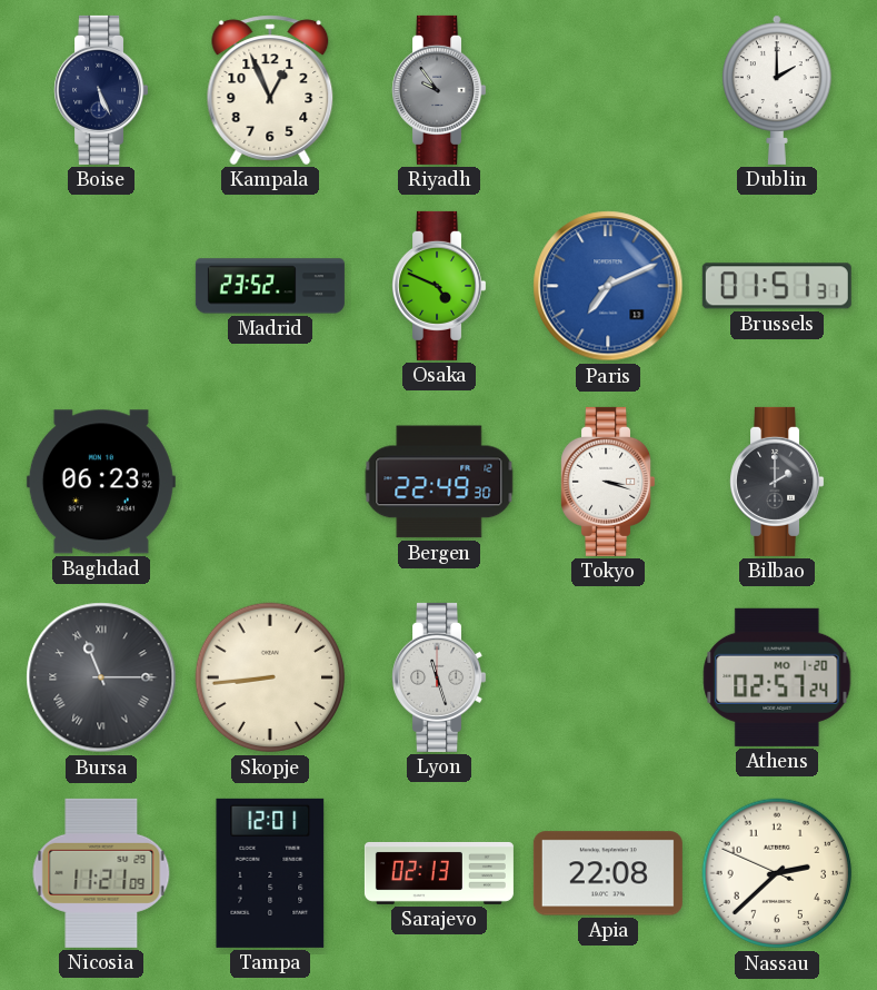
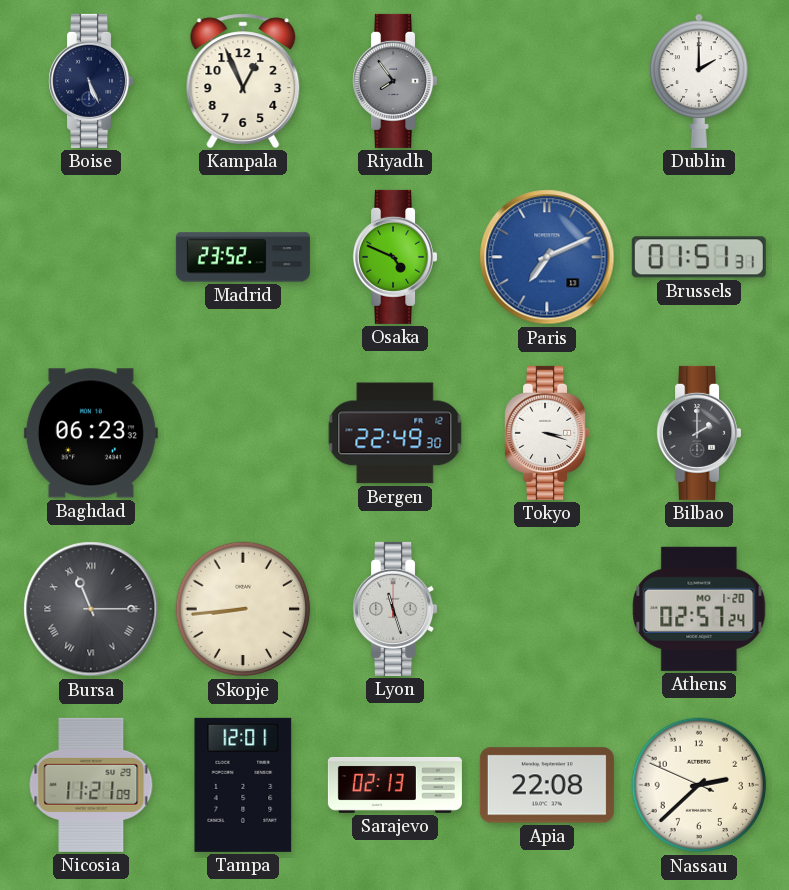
Riyadh: 9:54 -> 7:54 (395, 81)
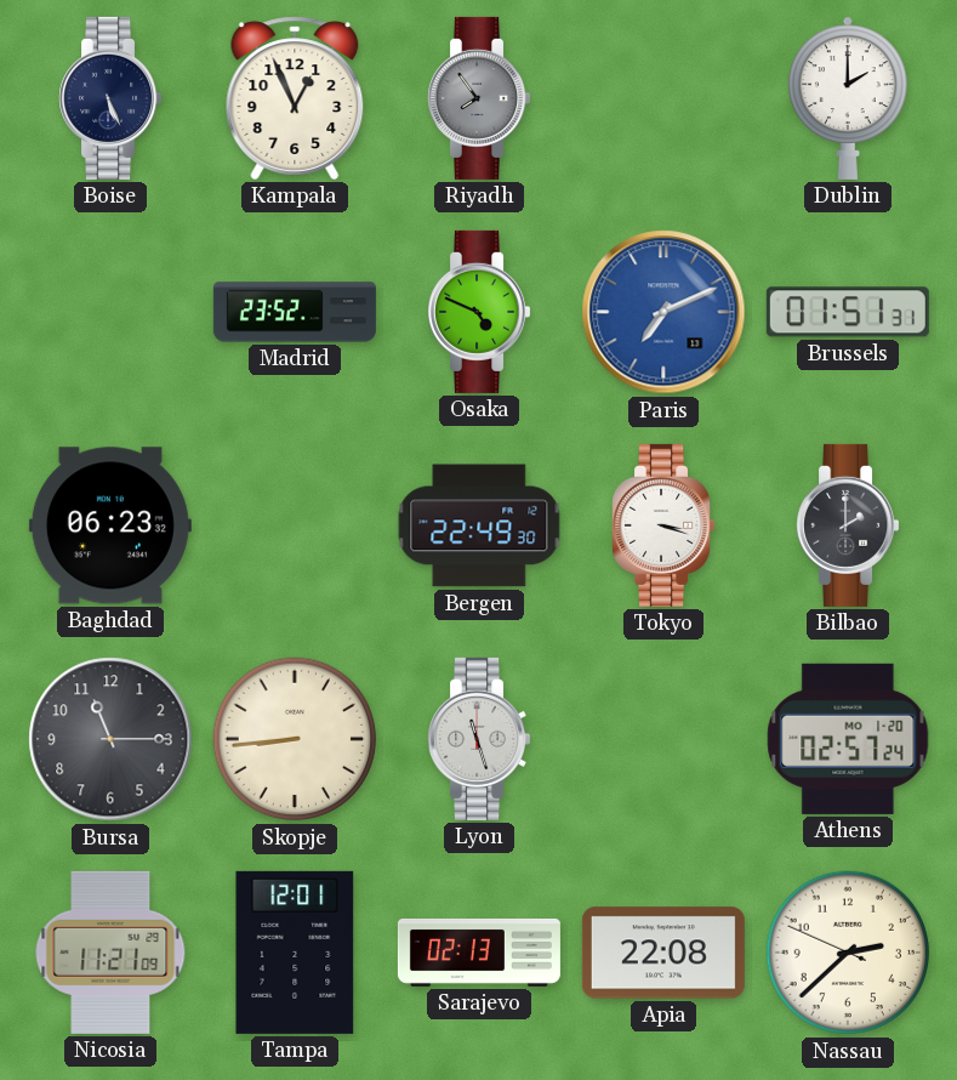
Bursa numerals: Roman -> Arabic (110, 739)
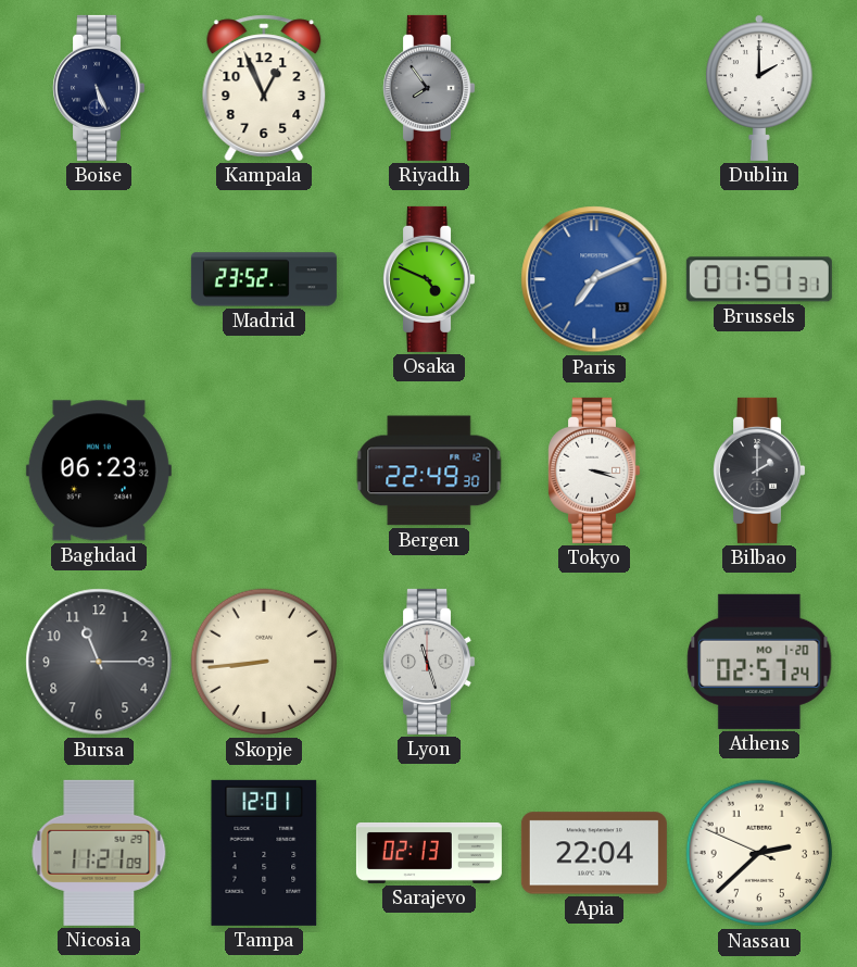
Apia: 22:08 -> 22:04 (594, 853)
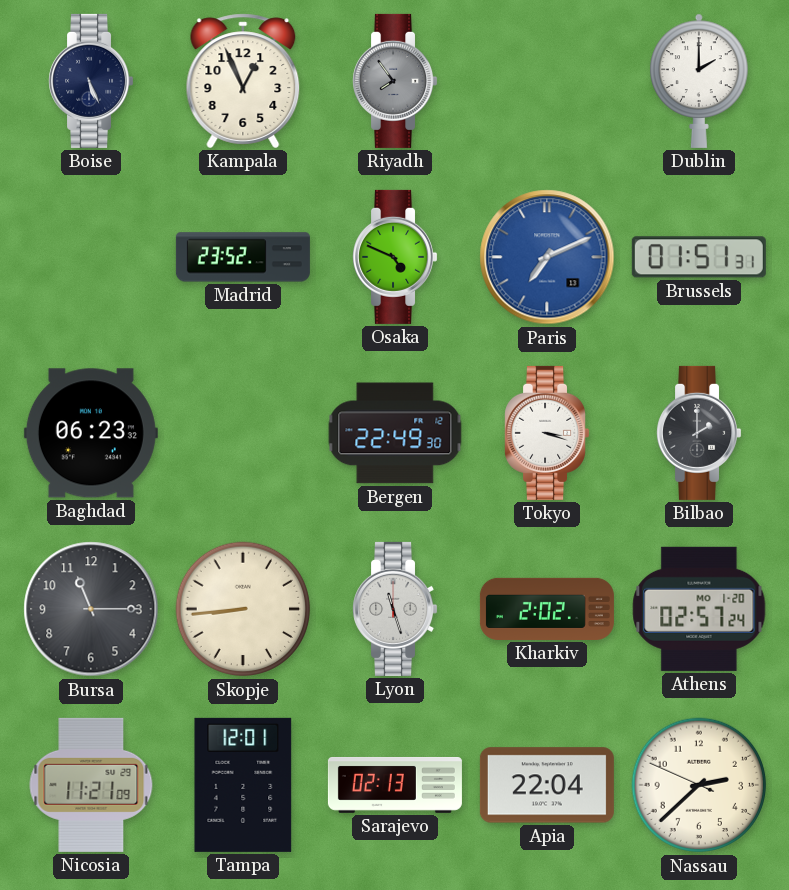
Kharkiv: none -> 2:02 (547, 609)
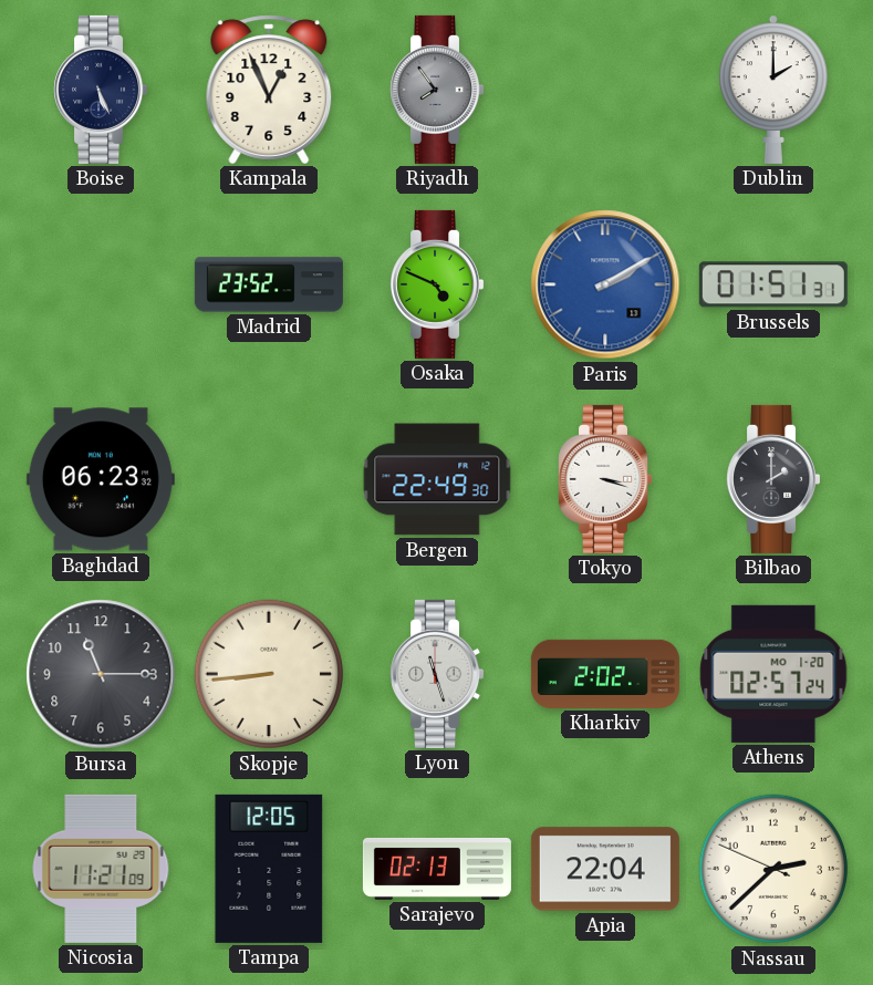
Paris: 7:11 -> 2:10 (605, 284)
Tampa: 12:01 -> 12:05 (269, 869)
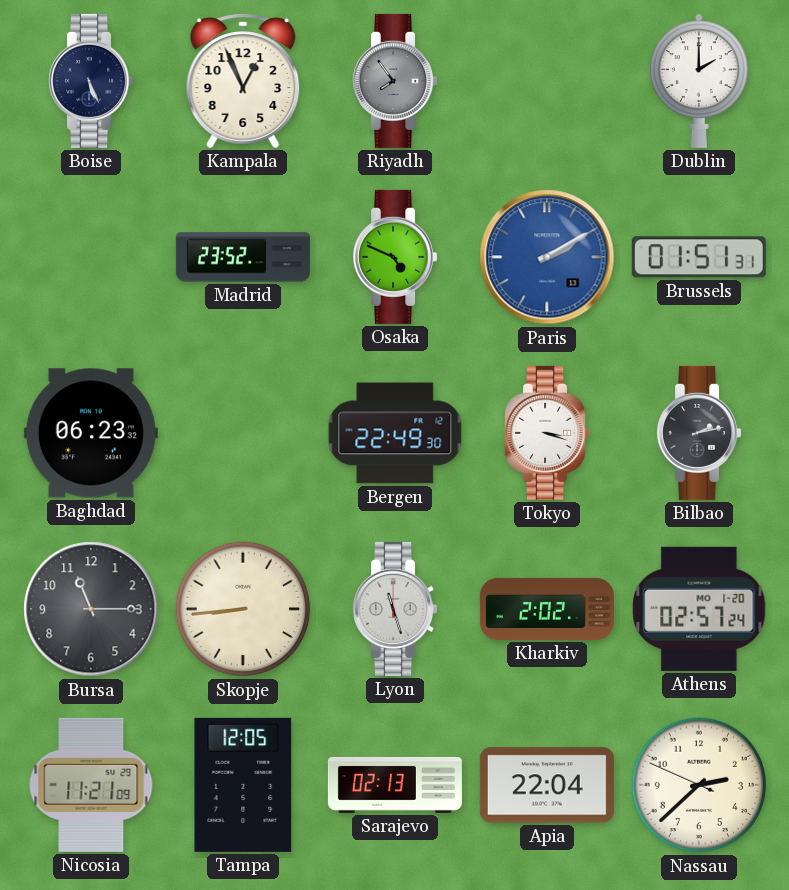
Bilbao: 2:00 -> 2:13 (699, 433)
